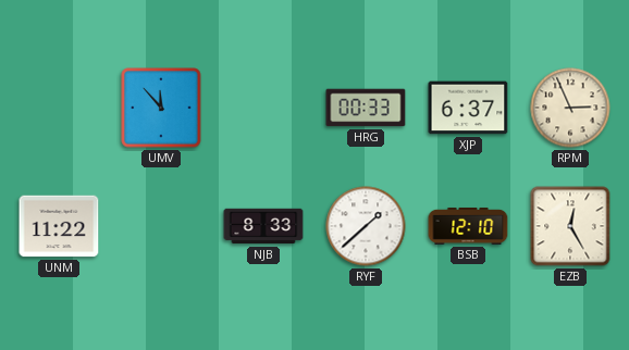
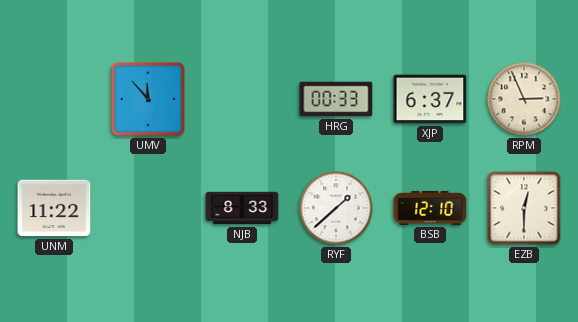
EZB: 12:25 -> 12:30 (524, 208)
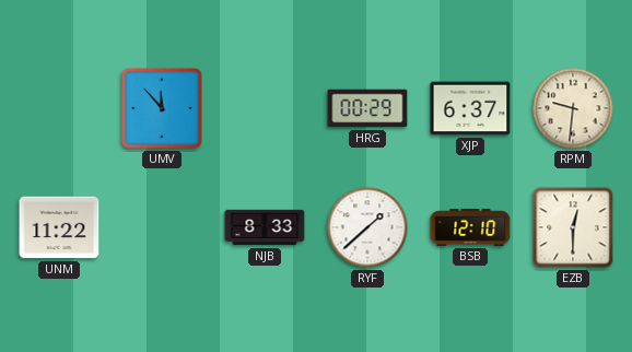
HRG: 00:33 -> 00:29 (367, 108)
RPM: 2:56 -> 9:31 (573, 108)
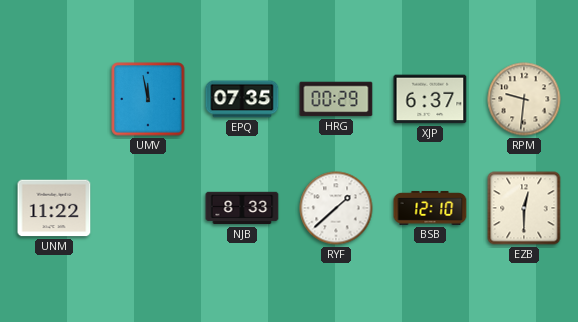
UMV: 11:53 -> 11:58 (148, 99)
EPQ: none -> 07:35 (242, 99)
